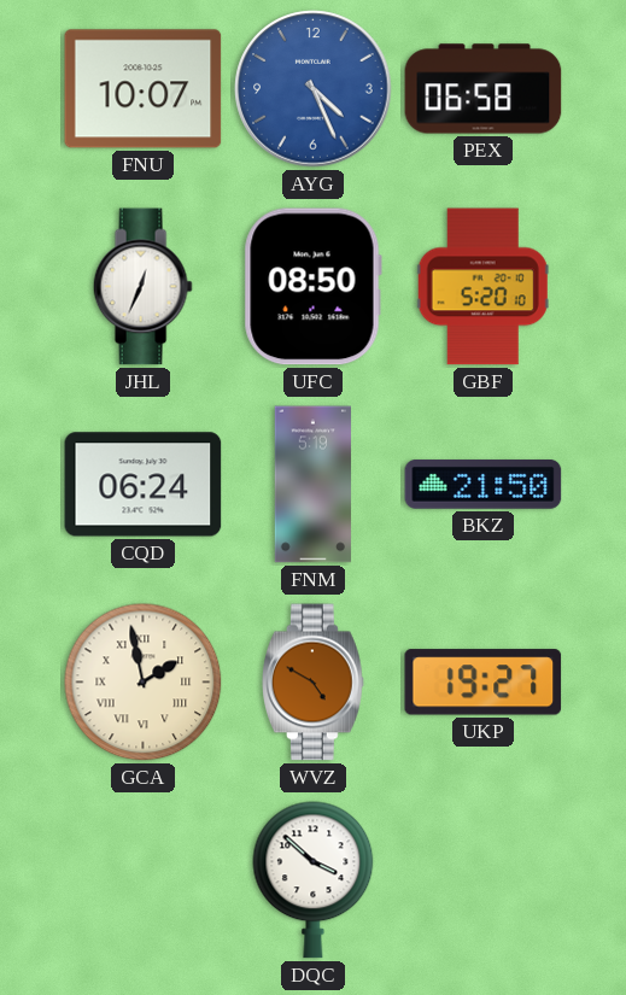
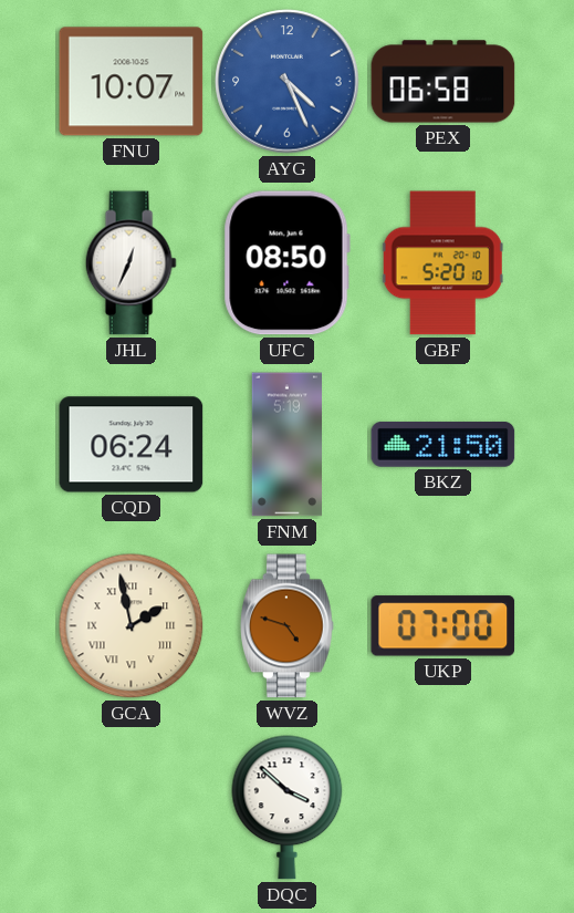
WVZ: 4:50 -> 4:48 (288, 626)
UKP: 19:27 -> 07:00 (443, 626)
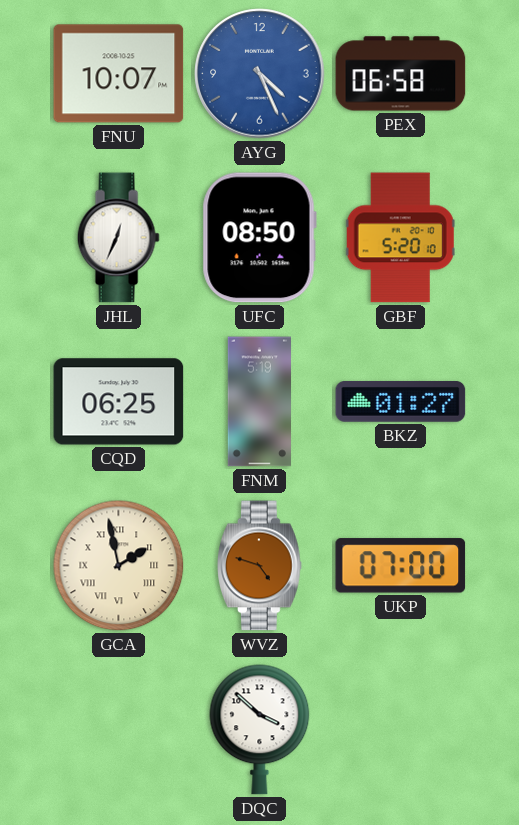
CQD: 06:24 -> 06:25 (119, 402)
BKZ: 21:50 -> 01:27 (401, 402)
